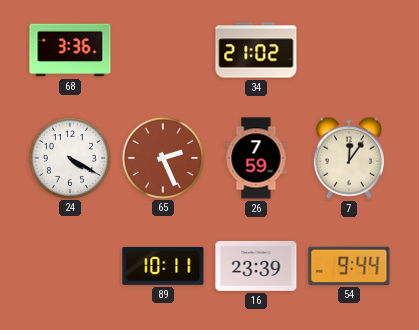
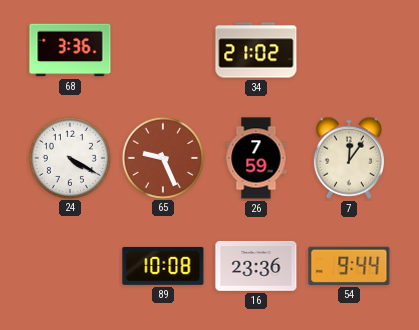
65: 2:26 -> 9:26 (162, 157)
89: 10:11 -> 10:08 (163, 266)
16: 23:39 -> 23:36 (256, 266)
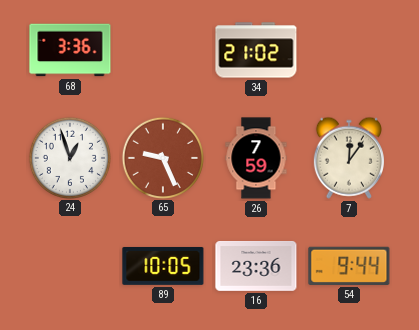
24: 4:20 -> 12:57 (69, 157)
89: 10:08 -> 10:05 (163, 266)
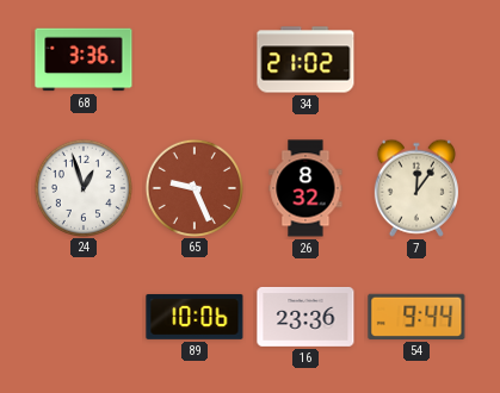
26: 7:59 -> 8:32 (305, 188)
89: 10:05 -> 10:06 (195, 317)
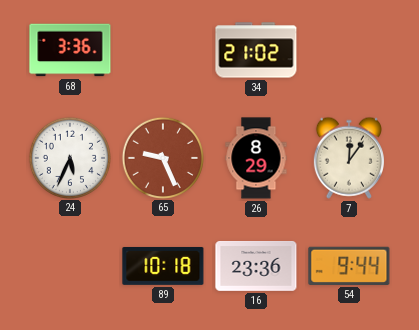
24: 12:57 -> 5:34 (69, 157)
26: 8:32 -> 8:29 (256, 158)
89: 10:06 -> 10:18 (163, 266)
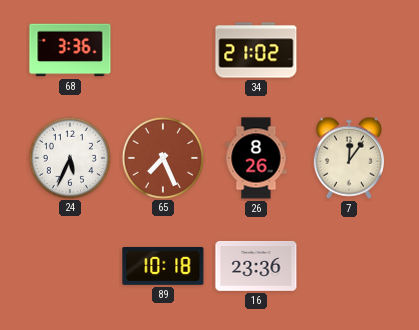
65: 9:26 -> 7:26 (162, 157)
26: 8:29 -> 8:26 (256, 158)
54: 9:44 -> none (349, 266)
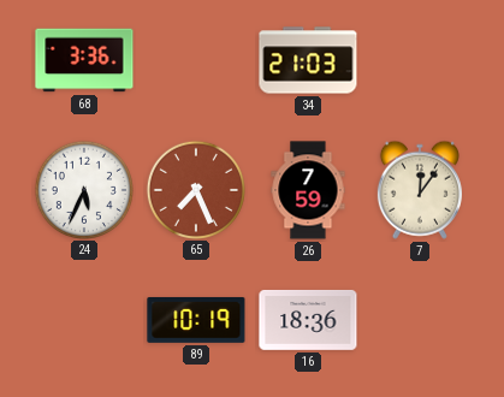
34: 21:02 -> 21:03 (308, 60)
26: 8:26 -> 7:59 (308, 190)
89: 10:18 -> 10:19 (196, 320)
16: 23:36 -> 18:36 (308, 320)
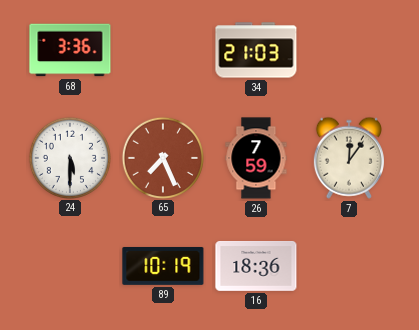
24: 5:34 -> 5:30 (69, 157)
